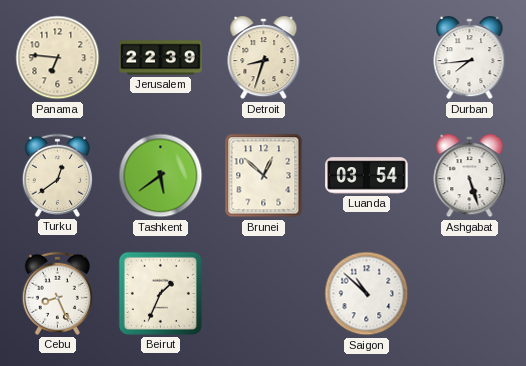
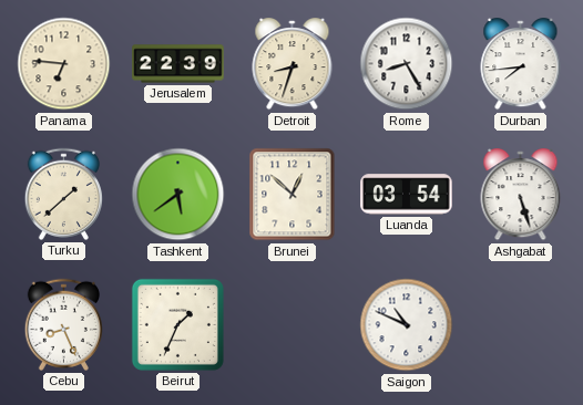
Rome: none -> 8:25 (407, 64)
Turku: 12:39 -> 1:38 (63, 194)
Saigon: 10:52 -> 10:49 (407, 325)
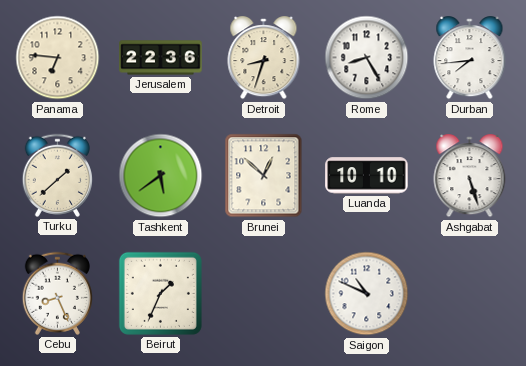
Jerusalem: 22:39 -> 22:36 (161, 58)
Luanda: 03:54 -> 10:10 (367, 176)
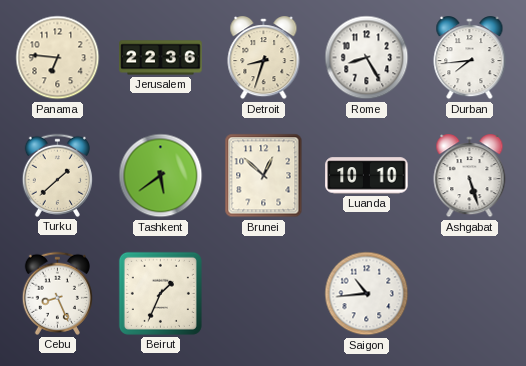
Saigon: 10:49 -> 10:44 (367, 294)
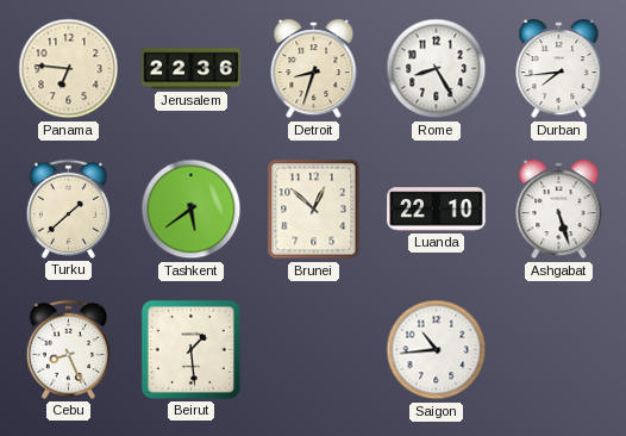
Luanda: 10:10 -> 22:10 (437, 210)
Beirut: 1:34 -> 1:29 (190, 349)
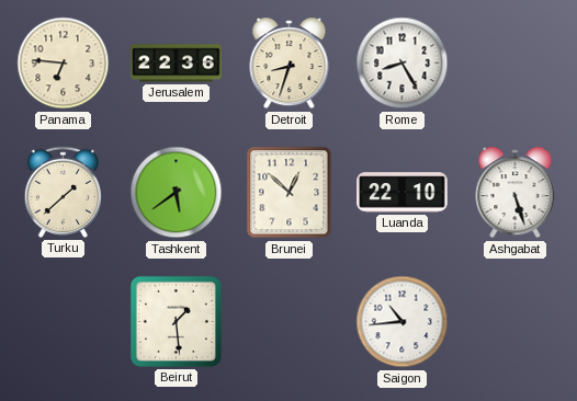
Durban: 7:44 -> none (559, 69)
Cebu: 8:26 -> none (68, 349)
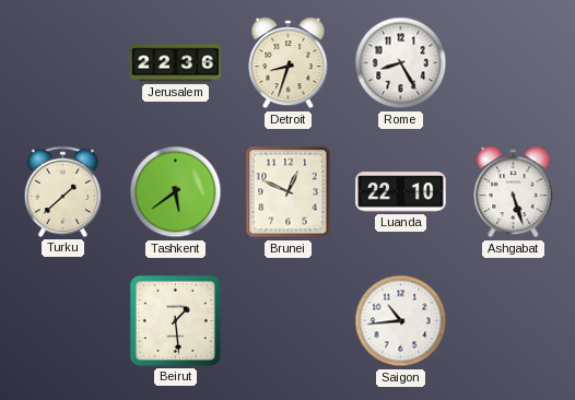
Panama: 6:46 -> none (64, 64)
Brunei: 12:52 -> 12:49 (289, 192)
